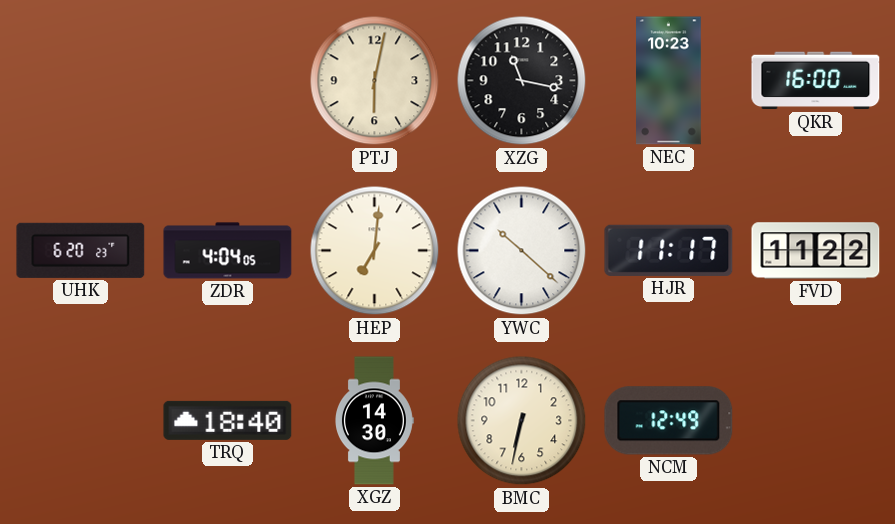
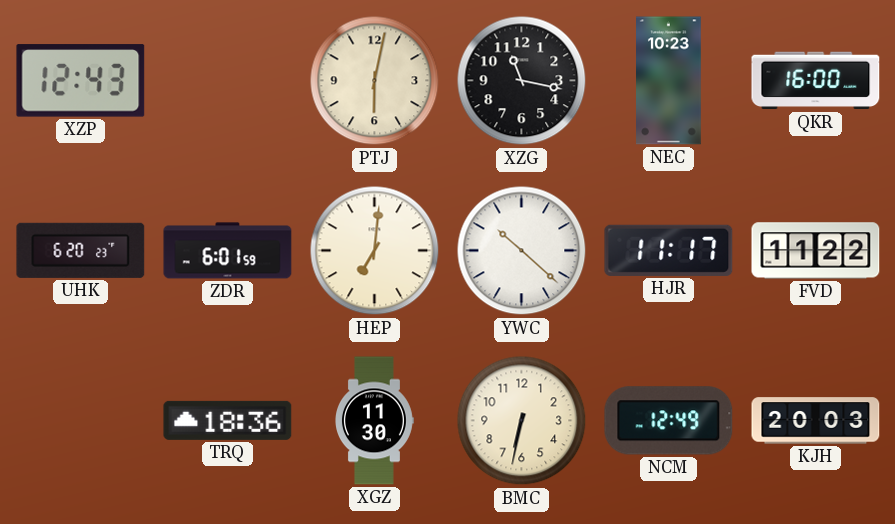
XZP: none -> 12:43 (81, 81)
ZDR: 4:04 -> 6:01 (228, 251)
TRQ: 18:40 -> 18:36 (228, 420)
XGZ: 14:30 -> 11:30 (375, 421)
KJH: none -> 20:03 (816, 421)
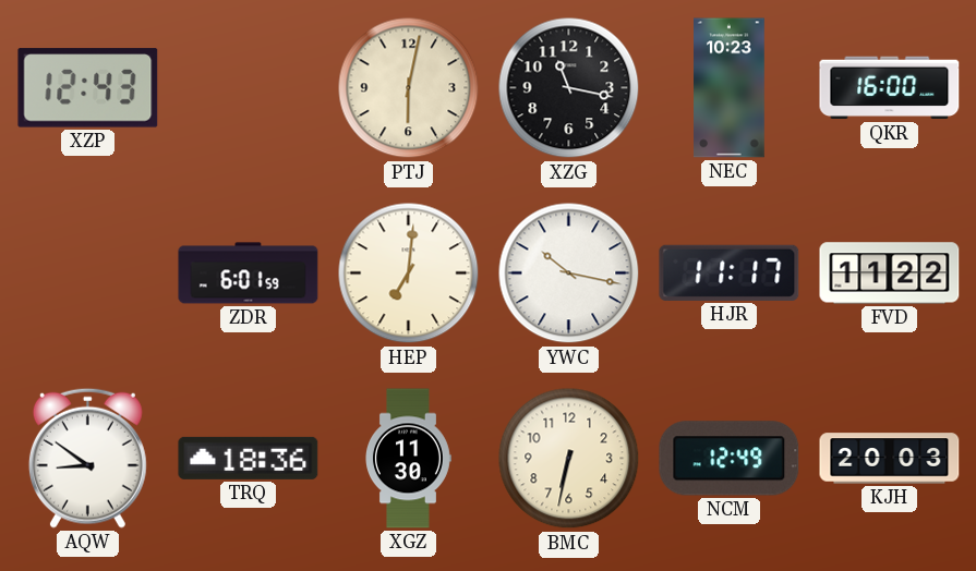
UHK: 6:20 -> none (81, 250)
YWC: 10:22 -> 10:17 (569, 274)
AQW: none -> 8:51 (87, 458)
